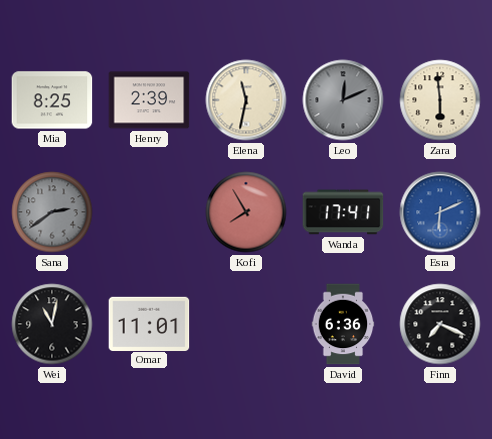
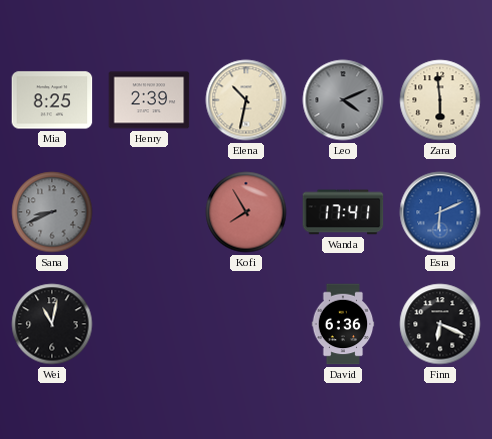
Elena: 11:32 -> 10:32 (246, 100)
Leo: 12:11 -> 4:11 (343, 100)
Sana: 2:39 -> 8:41 (52, 212)
Omar: 11:01 -> none (149, 323)
Finn: 7:19 -> 6:19 (440, 324)
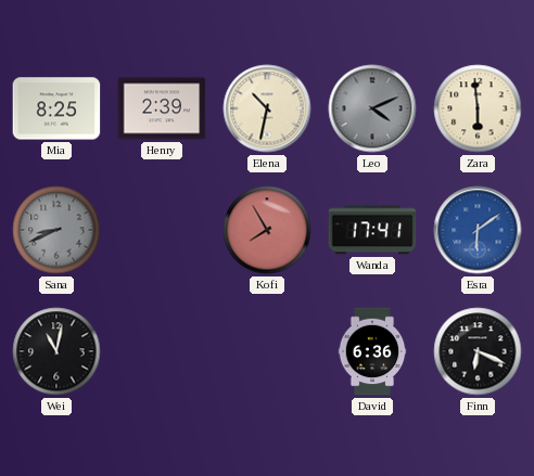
Esra: 6:11 -> 6:09 (478, 230)
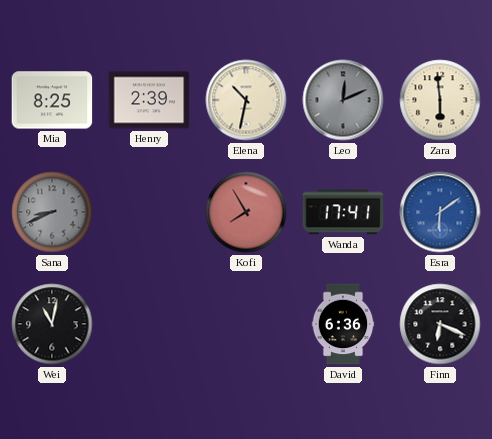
Leo: 4:11 -> 12:11 (343, 100)
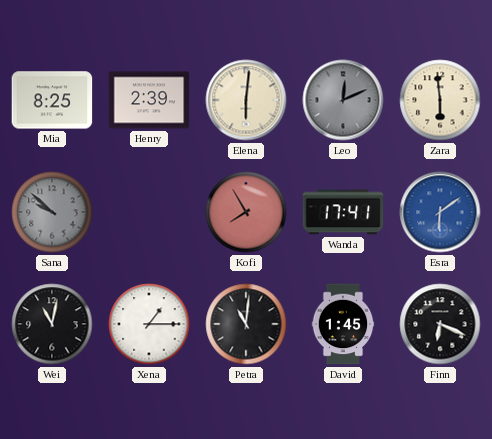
Elena: 10:32 -> 6:01 (246, 100)
Sana: 8:41 -> 9:52 (52, 212)
Xena: none -> 1:15 (149, 324)
Petra: none -> 11:01 (246, 324)
David: 6:36 -> 1:45 (343, 324)
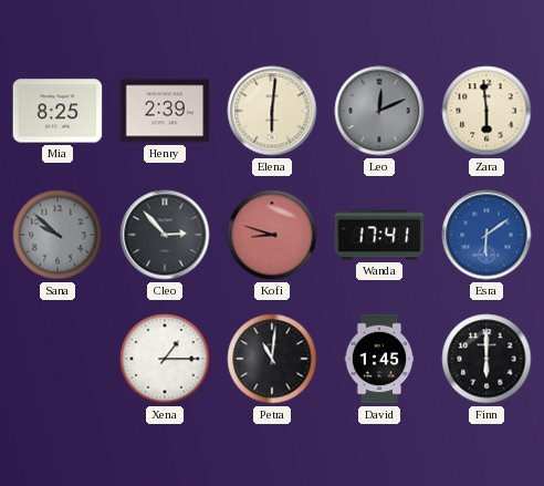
Cleo: none -> 2:53 (165, 235)
Kofi: 7:55 -> 8:48 (272, 235)
Wei: 11:02 -> none (52, 324)
Finn: 6:19 -> 6:00 (487, 359)
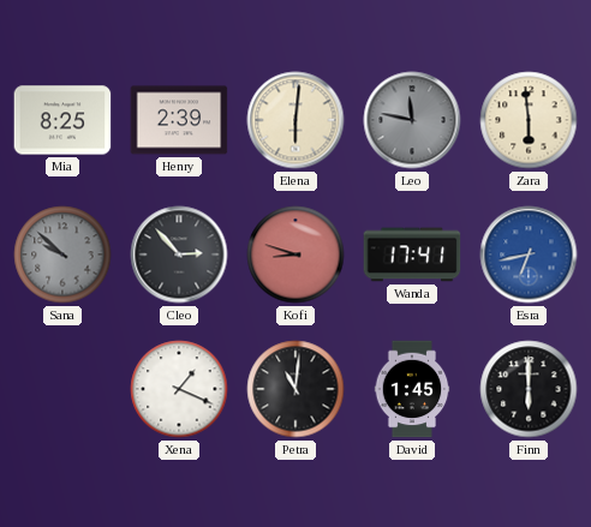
Leo: 12:11 -> 11:47 (412, 120)
Esra: 6:09 -> 6:43 (529, 254)
Xena: 1:15 -> 1:19 (179, 389)
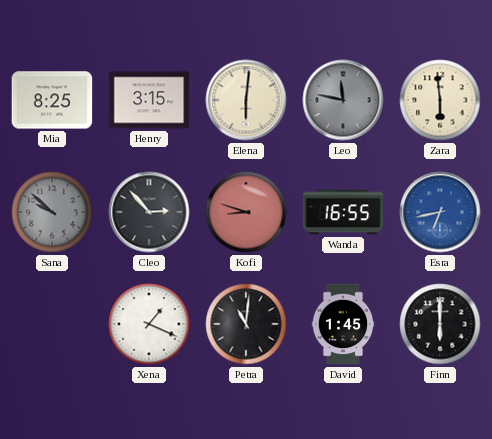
Henry: 2:39 -> 3:15 (149, 100)
Wanda: 17:41 -> 16:55 (343, 212)
